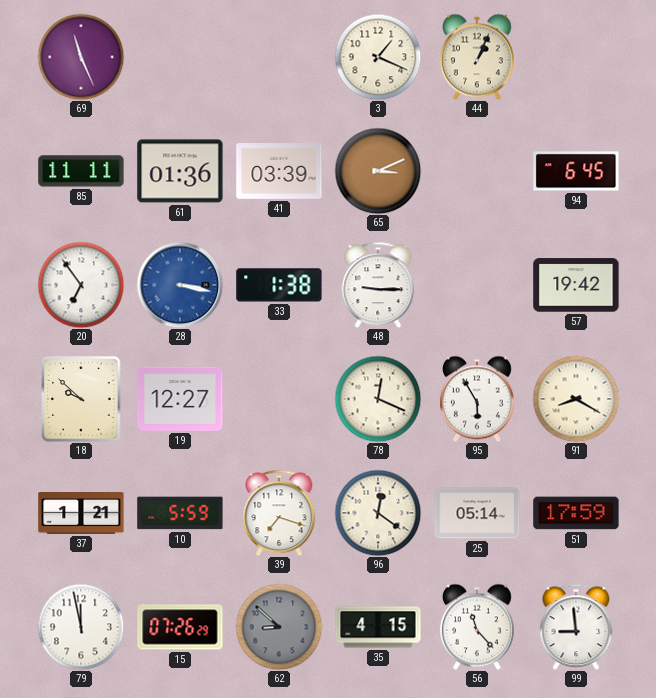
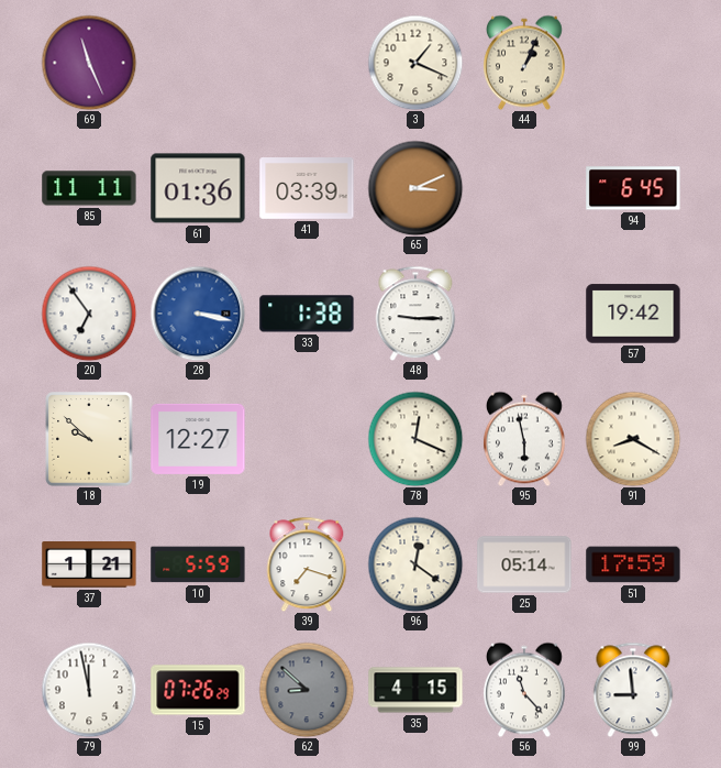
95: 5:55 -> 5:58 (524, 439)
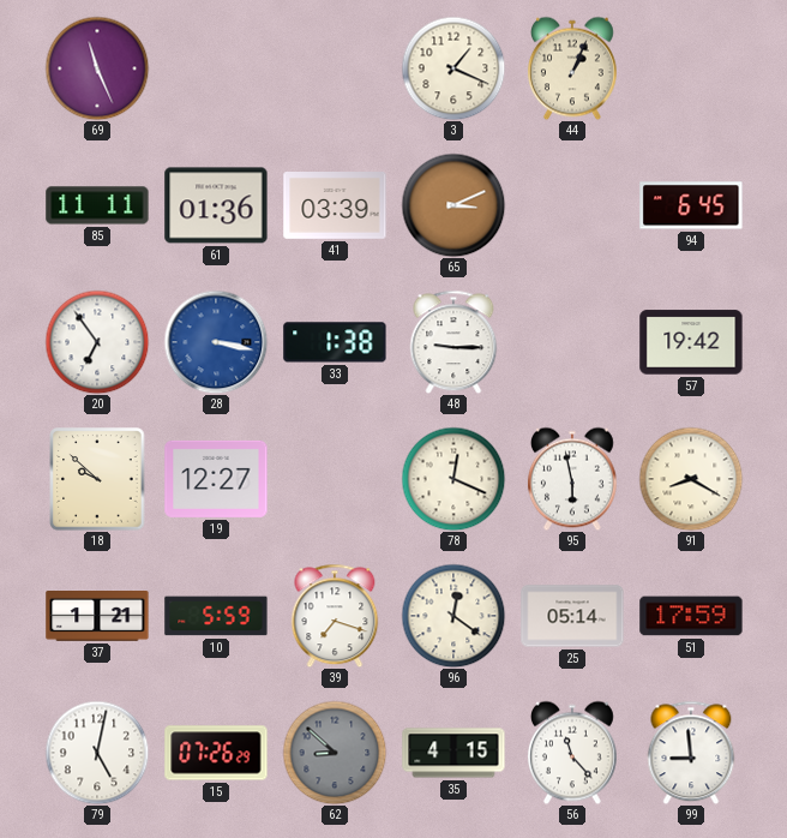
79: 11:58 -> 5:02 (97, 753)
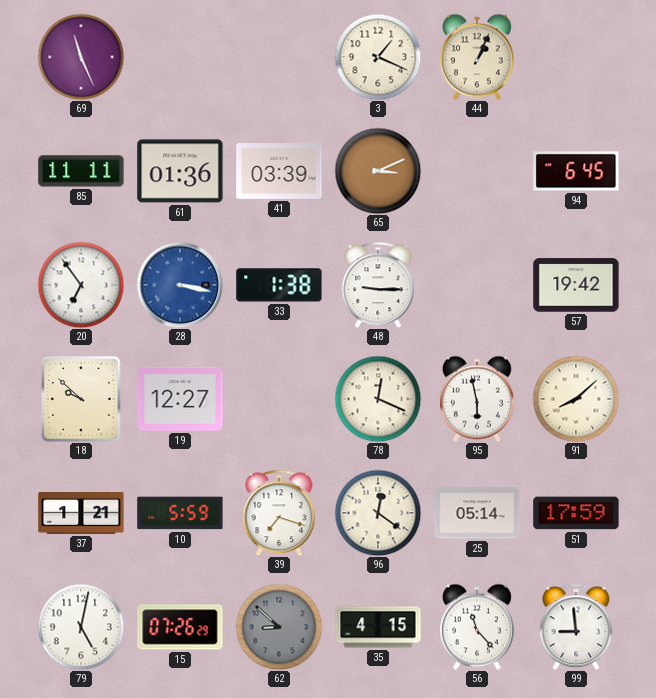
91: 8:20 -> 8:08 (576, 399)
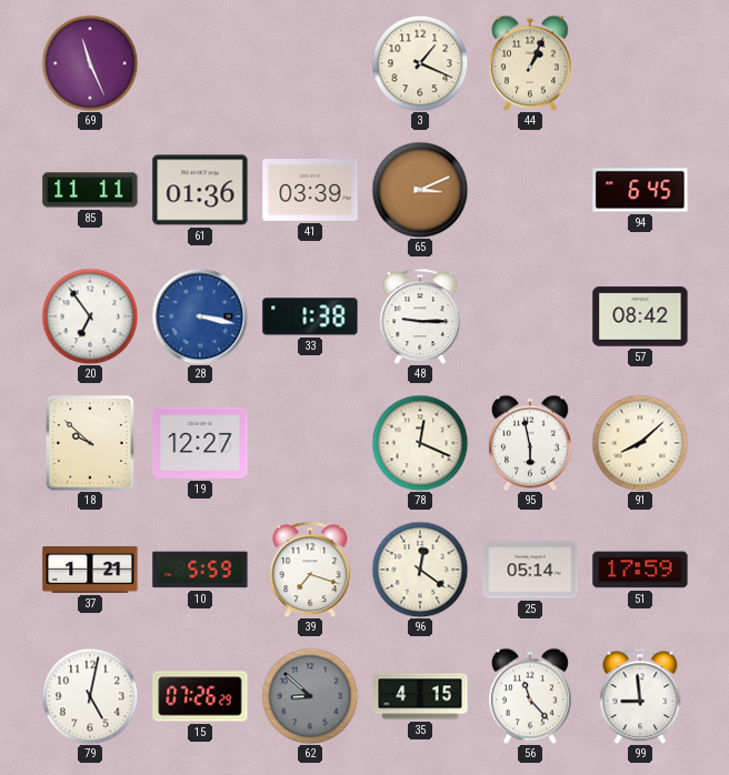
57: 19:42 -> 08:42 (640, 316)
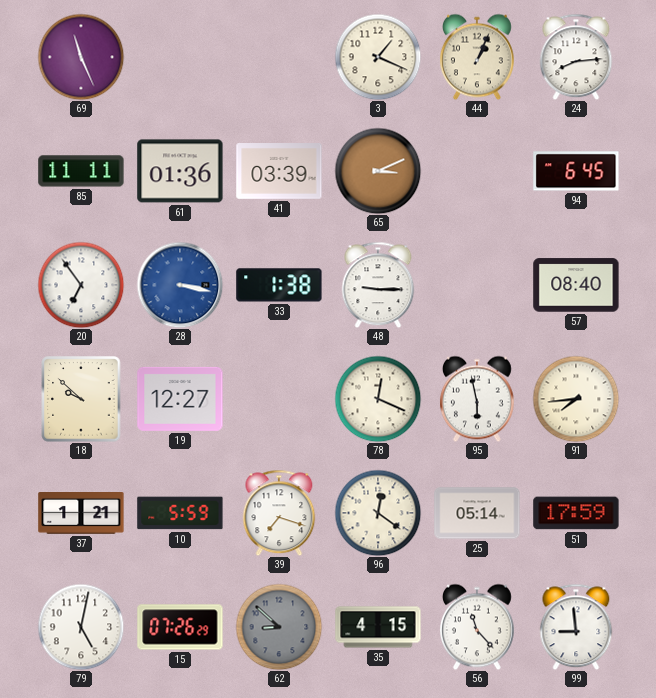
24: none -> 8:14 (576, 57)
57: 08:42 -> 08:40 (576, 285)
91: 8:08 -> 7:44 (576, 399)
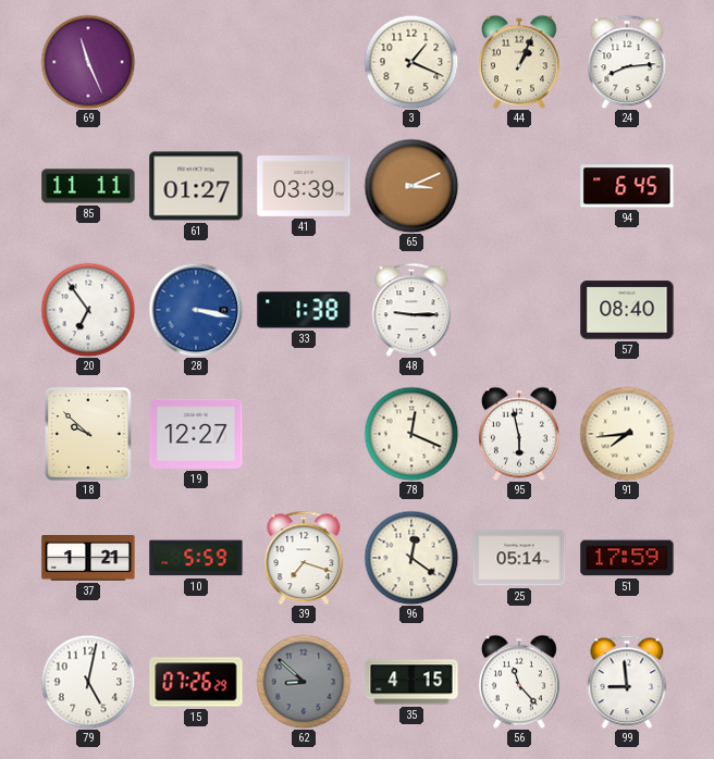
61: 01:36 -> 01:27 (196, 186)
